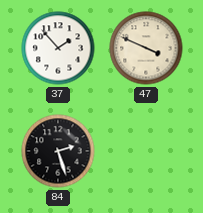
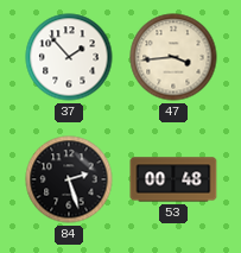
47: 3:49 -> 3:44 (173, 57)
53: none -> 00:48 (173, 179)
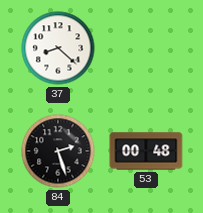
37: 1:53 -> 8:22 (58, 48)
47: 3:44 -> none (173, 57)
